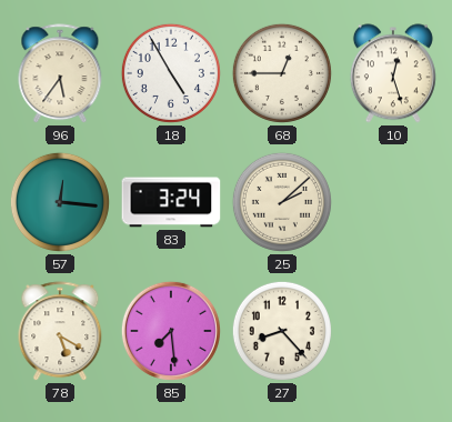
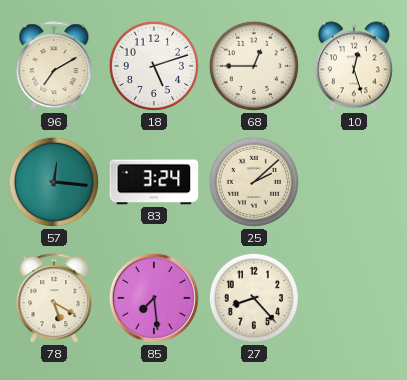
96: 5:36 -> 7:10 (54, 67)
18: 4:55 -> 5:12 (154, 66)
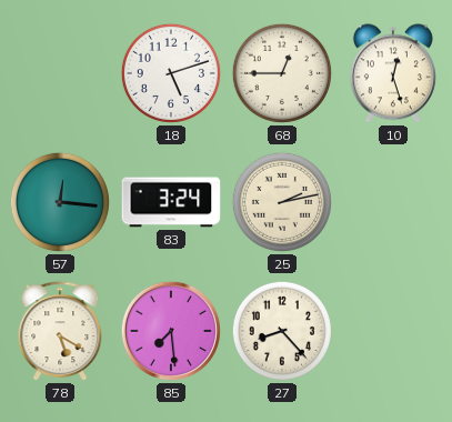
96: 7:10 -> none (54, 67)
25: 2:08 -> 2:13 (282, 202)
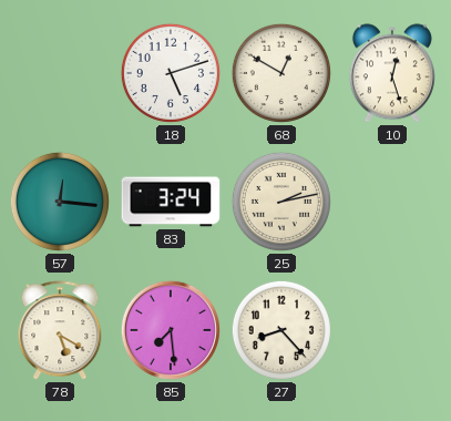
68: 12:45 -> 12:50 (281, 73)
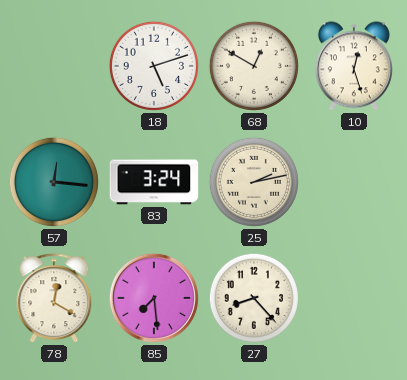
78: 5:20 -> 12:20 (54, 299)
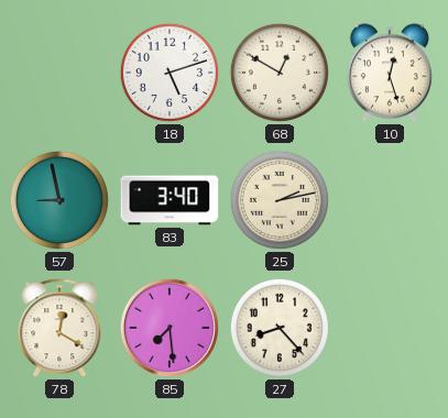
57: 12:16 -> 8:58 (59, 200)
83: 3:24 -> 3:40 (170, 200)
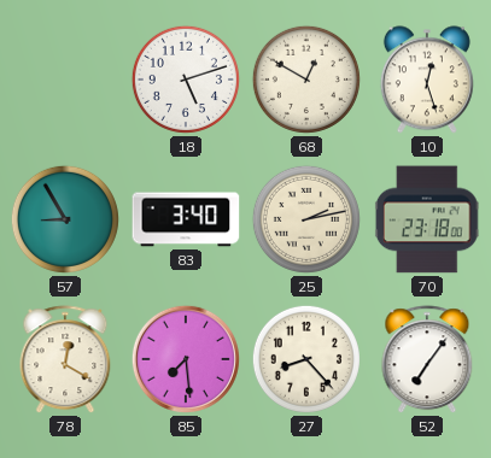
57: 8:58 -> 8:55 (65, 219)
70: none -> 23:18 (427, 219)
52: none -> 7:06 (427, 360)
